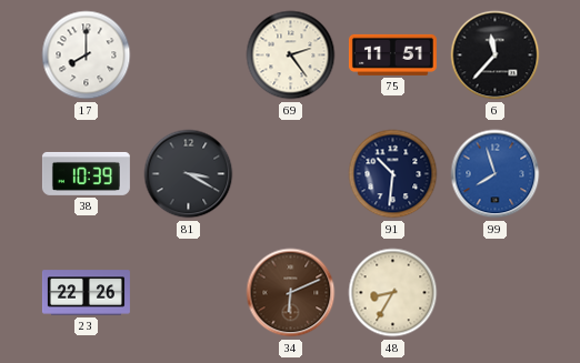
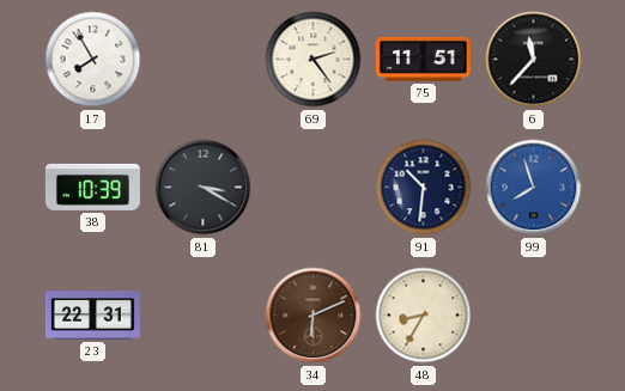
17: 8:00 -> 7:55 (93, 60)
23: 22:26 -> 22:31 (92, 316)
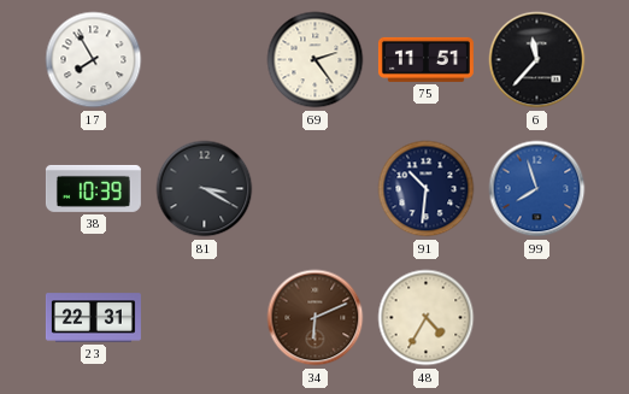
48: 8:35 -> 4:35 (427, 318)
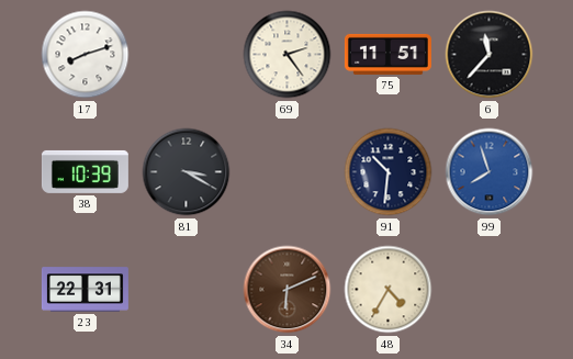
17: 7:55 -> 8:12 (86, 55)
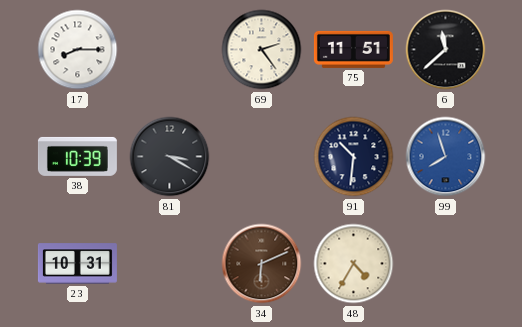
17: 8:12 -> 8:15 (78, 50)
6: 11:37 -> 11:38 (446, 50)
23: 22:31 -> 10:31 (77, 264)
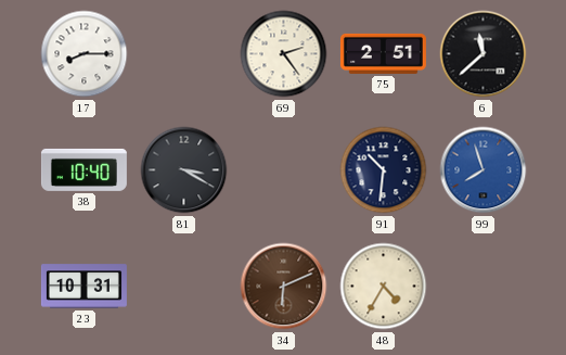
75: 11:51 -> 2:51 (383, 53)
38: 10:39 -> 10:40 (83, 169)
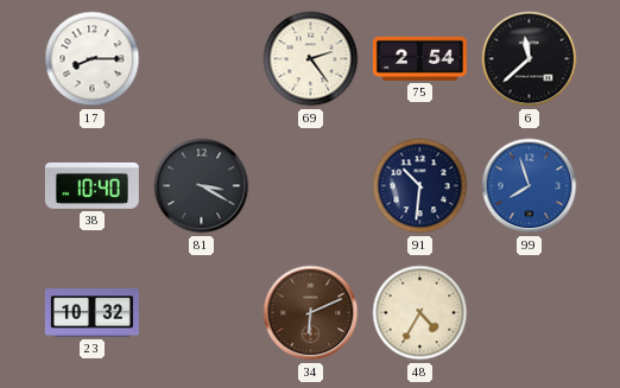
75: 2:51 -> 2:54 (419, 58)
23: 10:31 -> 10:32 (91, 313)
